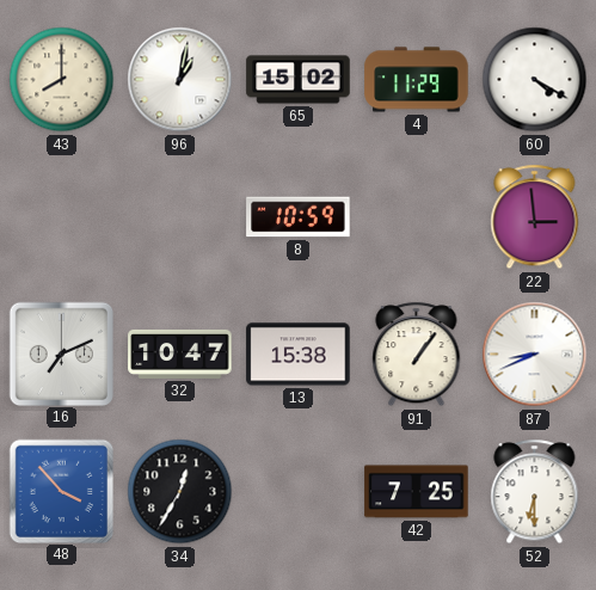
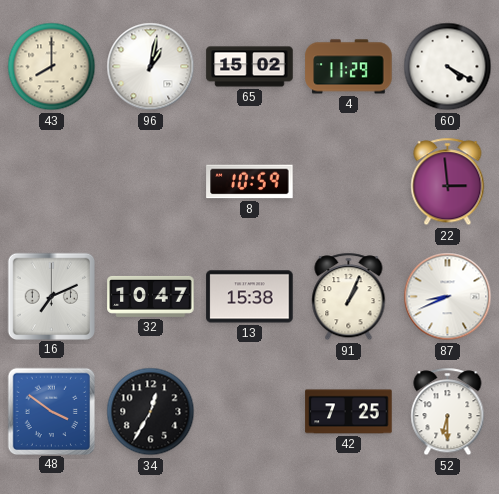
91: 1:06 -> 1:04 (349, 297)
48: 3:53 -> 3:51 (51, 411)
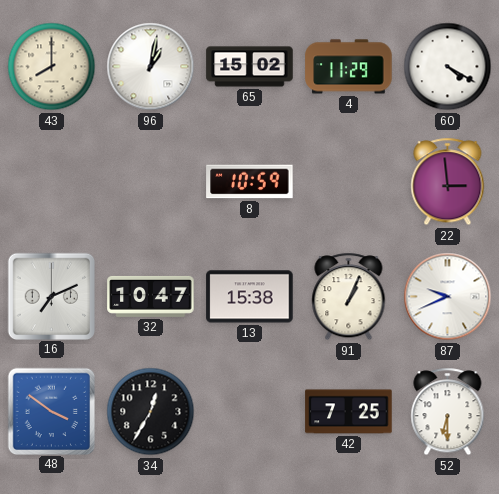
87: 8:41 -> 9:41 (448, 297)
